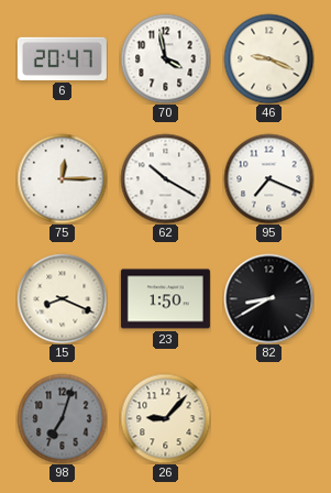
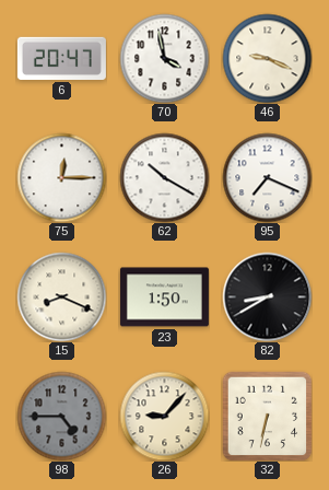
98: 7:03 -> 4:45 (61, 416)
32: none -> 6:32 (267, 416)
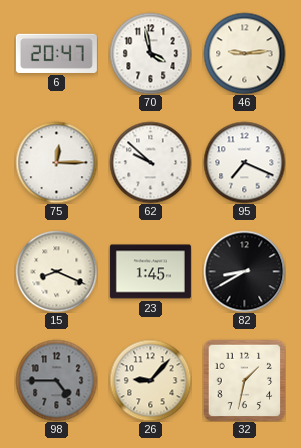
46: 9:19 -> 9:14 (244, 53)
62: 10:20 -> 9:52 (150, 162)
23: 1:50 -> 1:45 (150, 272)
32: 6:32 -> 1:32 (244, 380)
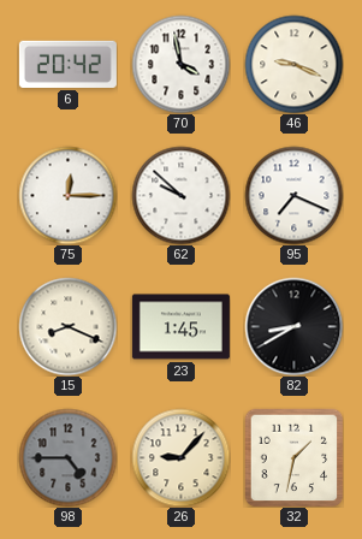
6: 20:47 -> 20:42 (67, 64)
46: 9:14 -> 9:19 (293, 64)
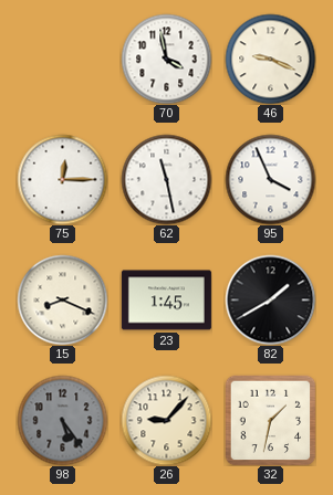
6: 20:42 -> none (67, 64)
62: 9:52 -> 11:28 (166, 179)
95: 7:19 -> 3:56 (270, 179)
82: 8:40 -> 1:40 (270, 299)
98: 4:45 -> 5:24 (62, 420)
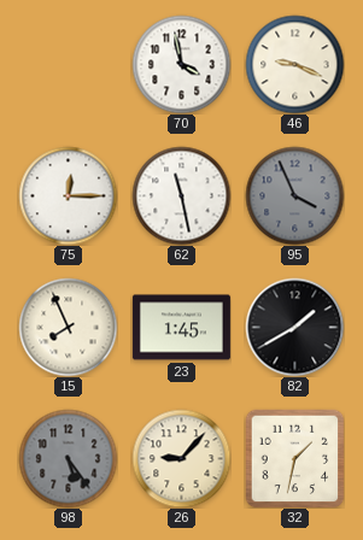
95 dial: white -> grey (294, 195)
15: 8:19 -> 7:56 (68, 327)
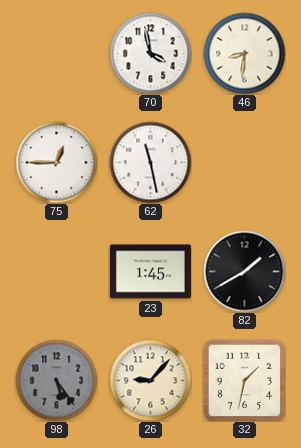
46: 9:19 -> 8:31 (244, 53)
75: 12:15 -> 12:45 (56, 162)
95: 3:56 -> none (294, 195)
15: 7:56 -> none (68, 327)
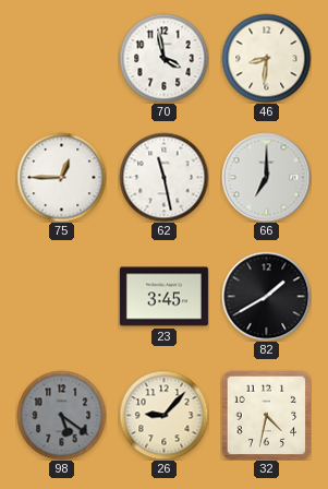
66: none -> 7:00 (266, 177)
23: 1:45 -> 3:45 (163, 297)
98: 5:24 -> 5:21 (61, 415)
32: 1:32 -> 4:32 (266, 415)
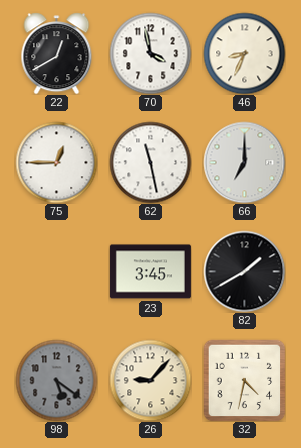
22: none -> 12:40 (57, 53)
46: 8:31 -> 8:34 (244, 53)
